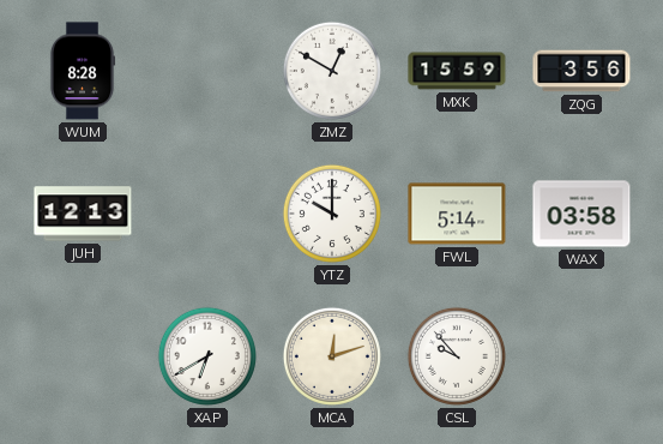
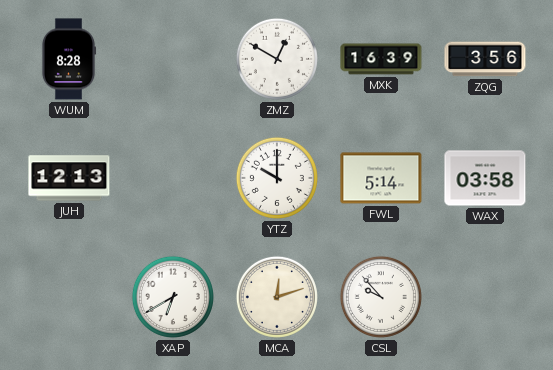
MXK: 15:59 -> 16:39 (381, 59)
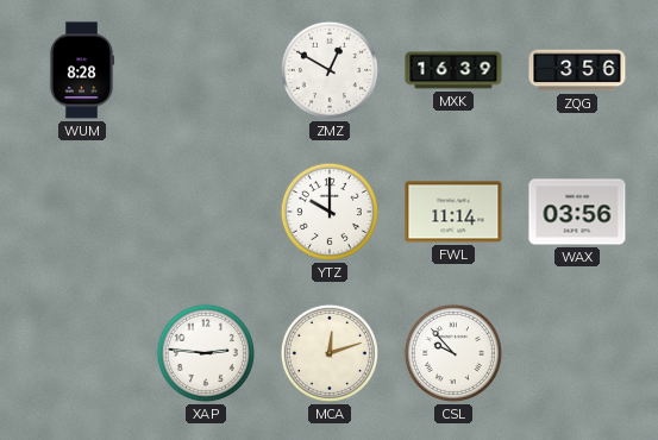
JUH: 12:13 -> none (69, 178)
FWL: 5:14 -> 11:14 (453, 212)
WAX: 03:58 -> 03:56 (577, 212)
XAP: 6:40 -> 2:46 (206, 353)
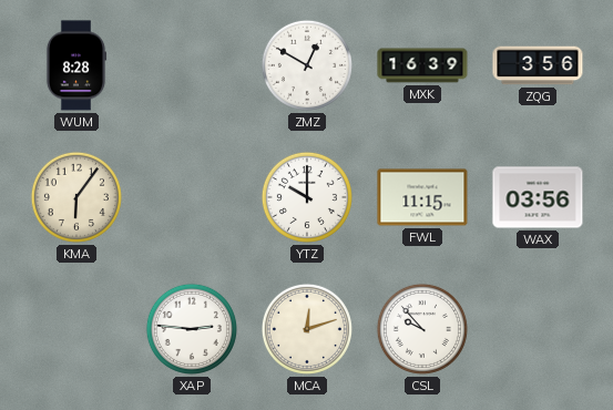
KMA: none -> 6:06 (76, 197)
FWL: 11:14 -> 11:15 (422, 197)
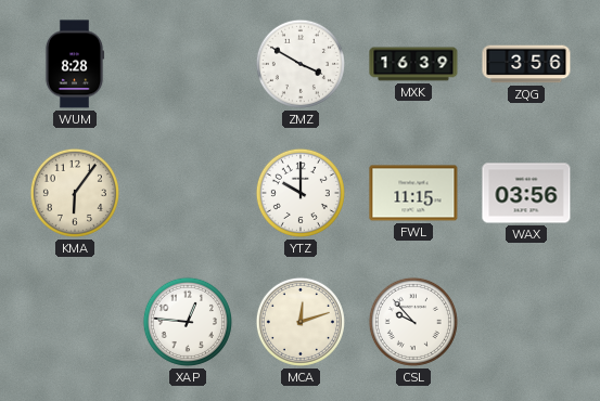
ZMZ: 12:50 -> 3:50 (301, 64)
XAP: 2:46 -> 12:46 (188, 322)
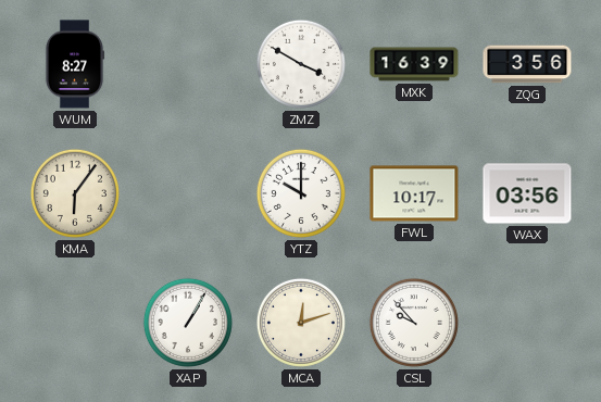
WUM: 8:28 -> 8:27 (75, 64)
FWL: 11:15 -> 10:17 (414, 193)
XAP: 12:46 -> 1:05 (188, 323)
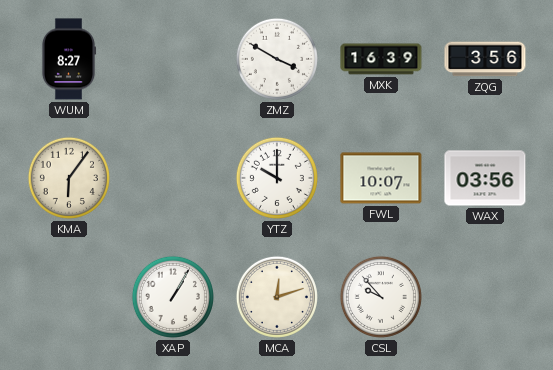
FWL: 10:17 -> 10:07 (381, 178)
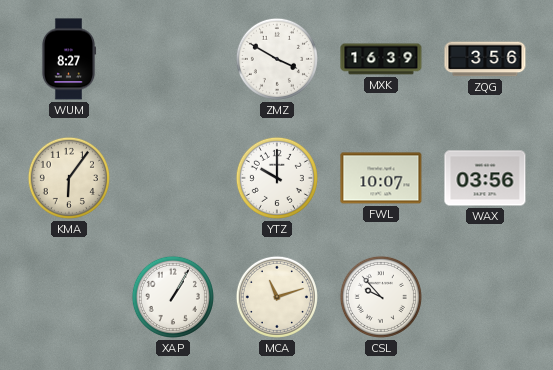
MCA: 12:12 -> 11:12 (277, 297)
